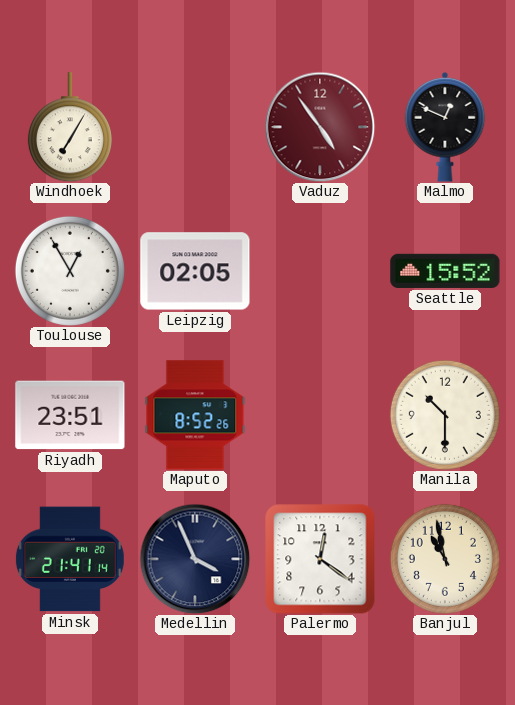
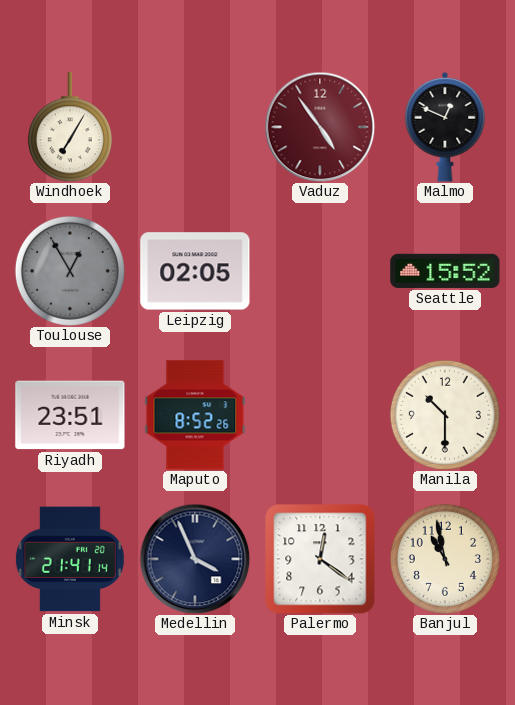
Toulouse dial: white -> grey (70, 271)
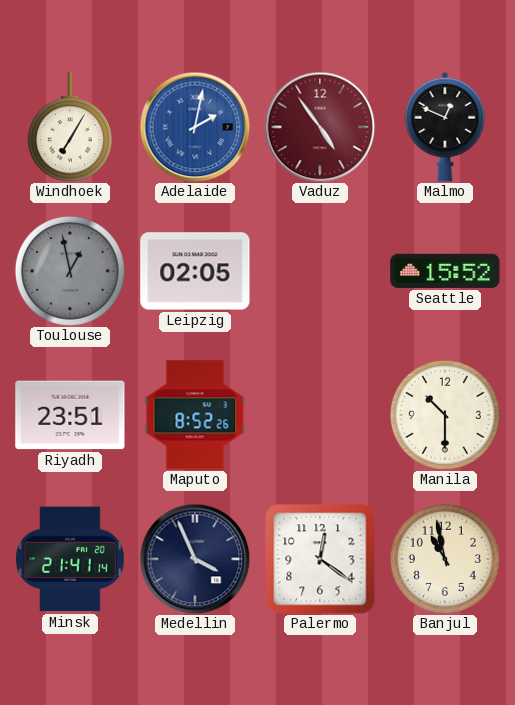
Adelaide: none -> 2:02 (195, 127)
Toulouse: 12:55 -> 12:58 (70, 271)
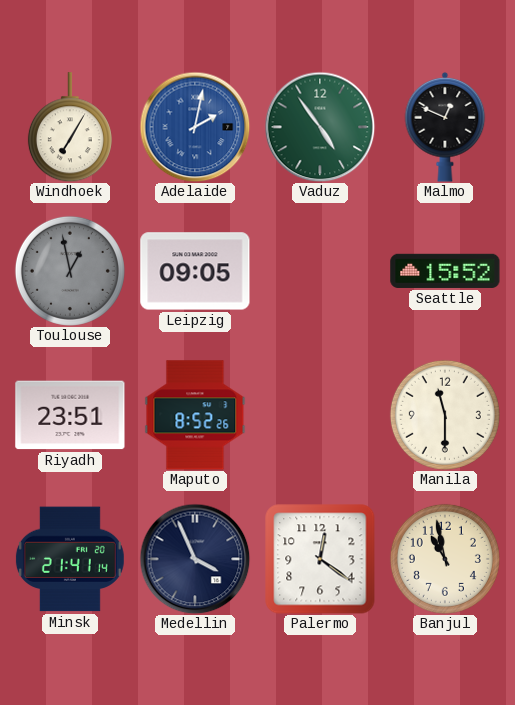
Vaduz dial: burgundy -> green (320, 127)
Leipzig: 02:05 -> 09:05 (195, 271)
Manila: 10:30 -> 11:30 (445, 415)
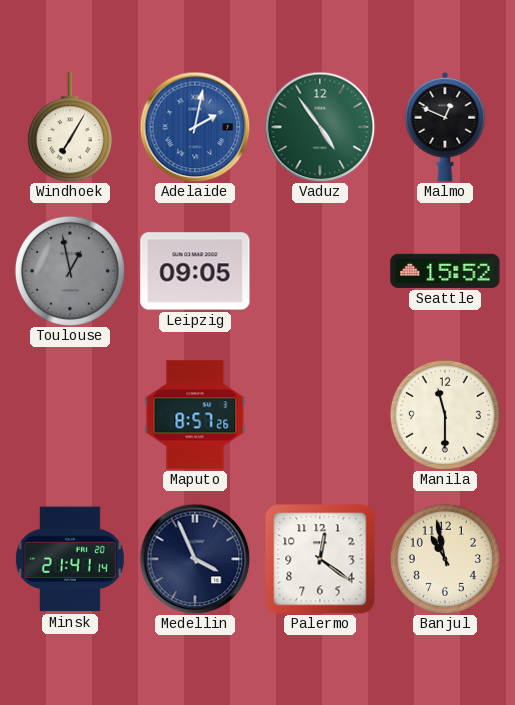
Riyadh: 23:51 -> none (70, 415)
Maputo: 8:52 -> 8:57 (195, 415)
